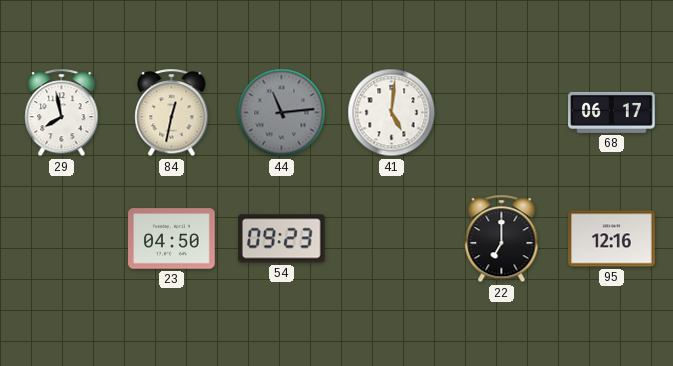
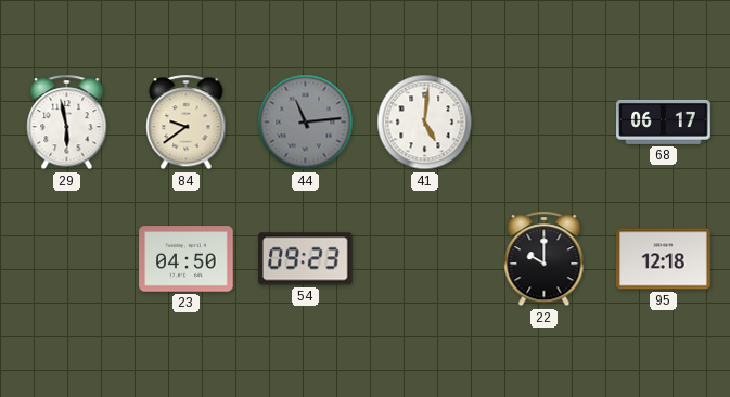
29: 7:58 -> 5:58 (67, 123)
84: 12:32 -> 9:39 (187, 123)
22: 7:00 -> 10:00 (545, 259)
95: 12:16 -> 12:18 (664, 259)
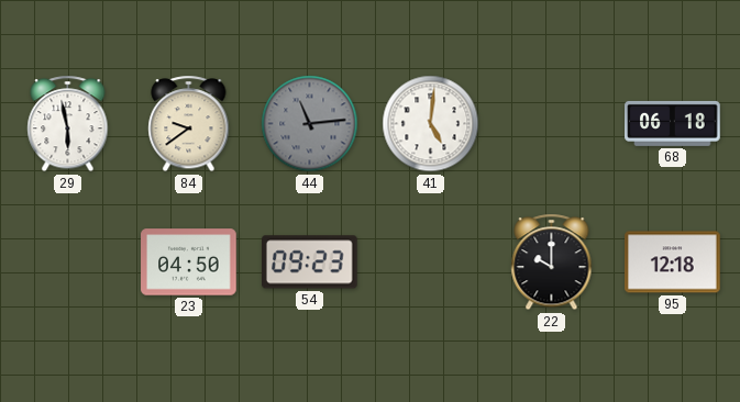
68: 06:17 -> 06:18 (673, 123)
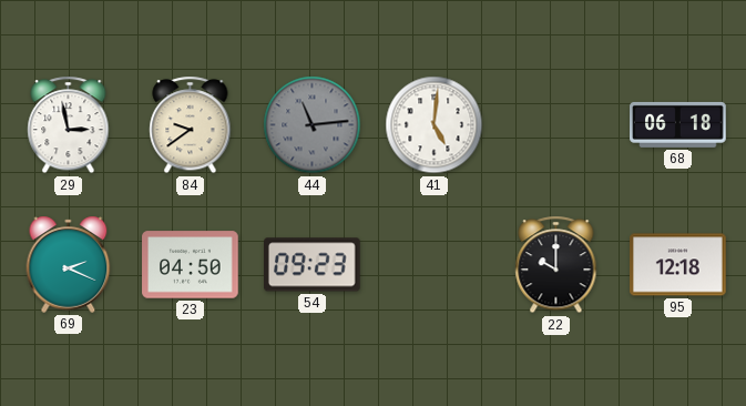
29: 5:58 -> 2:58 (69, 125)
69: none -> 2:19 (69, 264)
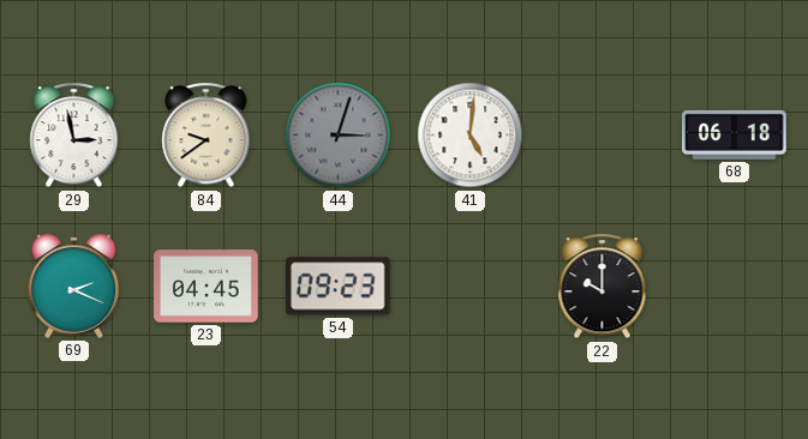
44: 11:14 -> 3:03 (339, 136)
23: 04:50 -> 04:45 (207, 287)
95: 12:18 -> none (678, 265)
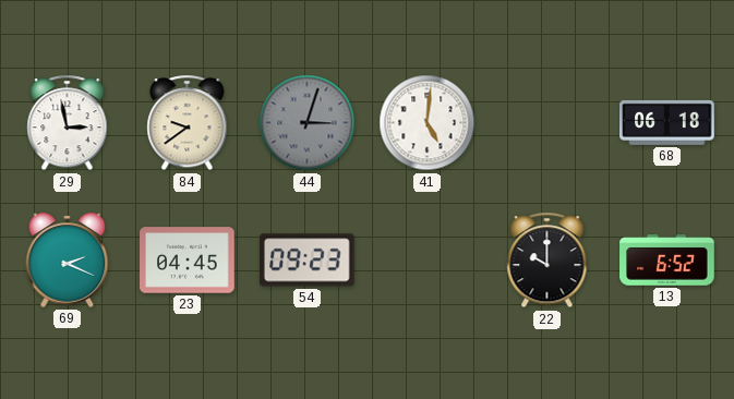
13: none -> 6:52 (667, 261)
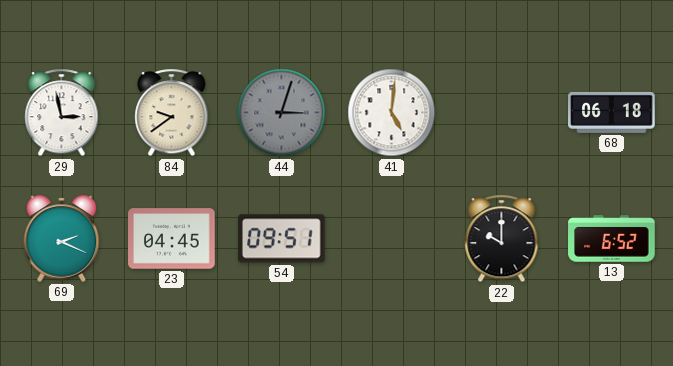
54: 09:23 -> 09:51 (282, 239)
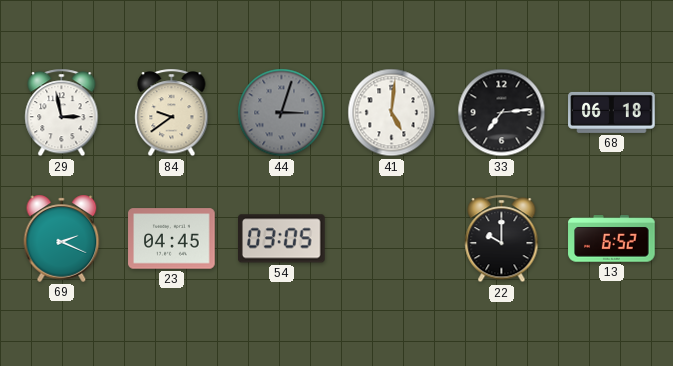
33: none -> 7:14 (502, 113)
54: 09:51 -> 03:05 (282, 239)
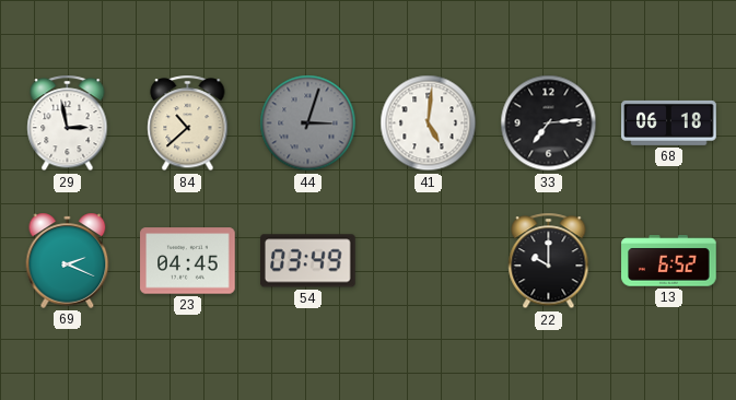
84: 9:39 -> 10:38 (188, 123)
54: 03:05 -> 03:49 (308, 261)
